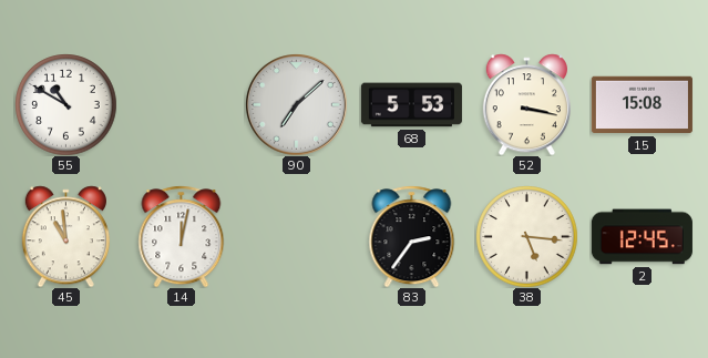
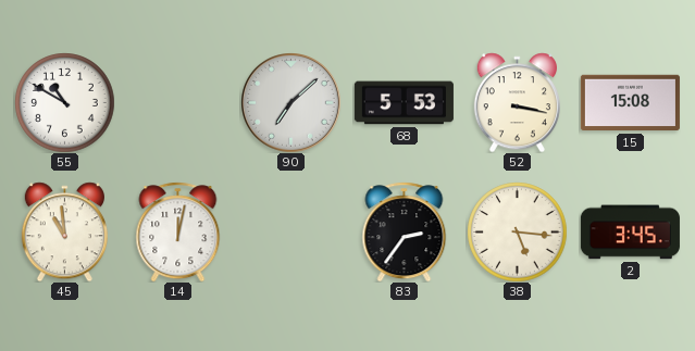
2: 12:45 -> 3:45 (630, 233)
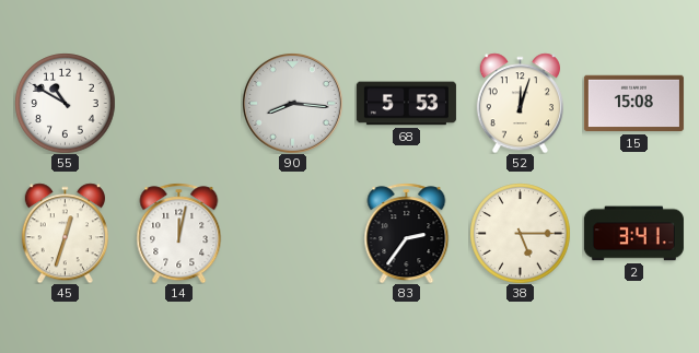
90: 7:08 -> 8:16 (293, 104)
52: 3:17 -> 12:03 (520, 103)
45: 10:59 -> 12:33 (65, 233)
38: 5:16 -> 5:15 (520, 233)
2: 3:45 -> 3:41 (633, 234)
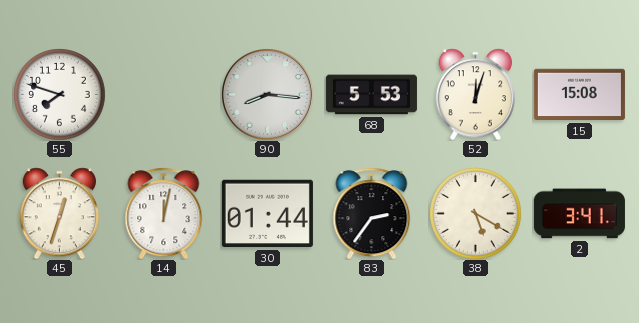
55: 10:50 -> 7:48 (59, 94)
30: none -> 01:44 (267, 214)
38: 5:15 -> 5:20 (475, 213)
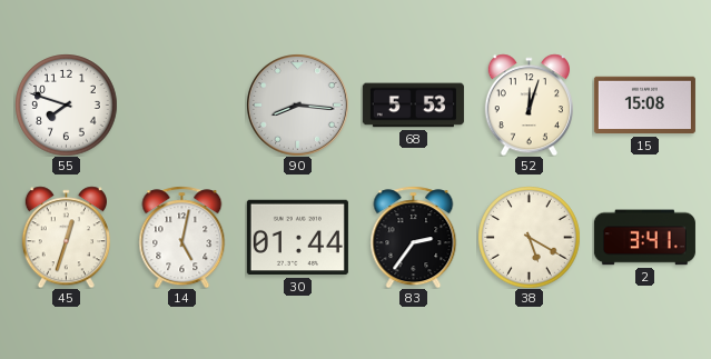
14: 12:02 -> 5:02 (182, 237)
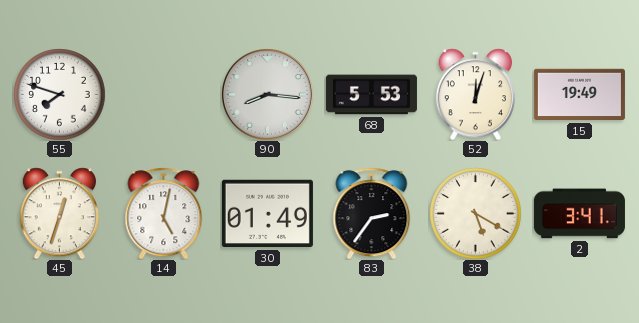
15: 15:08 -> 19:49 (579, 95)
30: 01:44 -> 01:49 (267, 214)
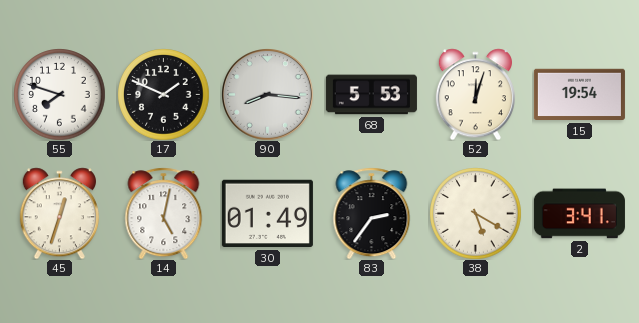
17: none -> 1:49 (163, 94)
15: 19:49 -> 19:54 (579, 95)
